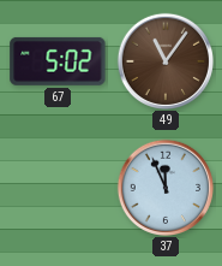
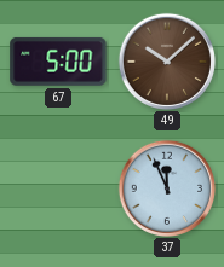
67: 5:02 -> 5:00 (58, 62)
49: 11:06 -> 10:08 (166, 60)
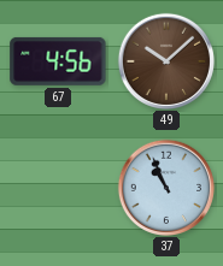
67: 5:00 -> 4:56 (58, 61)
37: 11:56 -> 10:56 (165, 187)
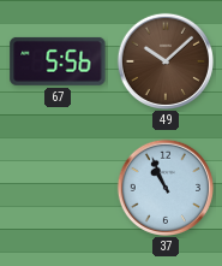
67: 4:56 -> 5:56 (58, 61)
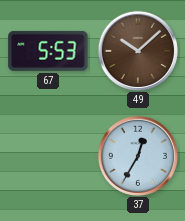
67: 5:56 -> 5:53 (48, 51)
37: 10:56 -> 12:35 (137, 155)
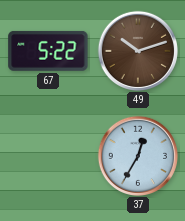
67: 5:53 -> 5:22 (48, 51)
49: 10:08 -> 10:12 (137, 50)
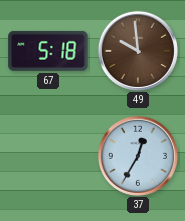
67: 5:22 -> 5:18 (48, 51)
49: 10:12 -> 9:59 (137, 50)
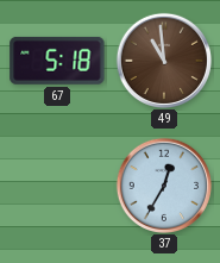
49: 9:59 -> 10:59 (163, 60)
